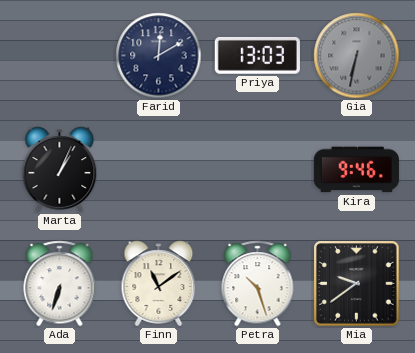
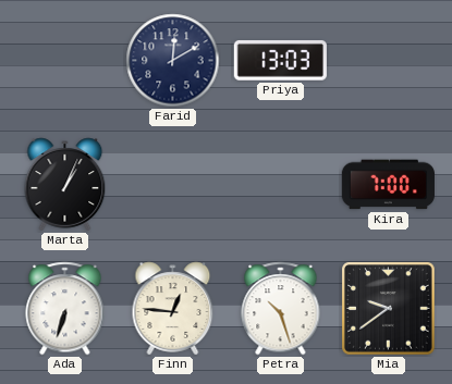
Gia: 6:32 -> none (357, 56)
Kira: 9:46 -> 7:00 (388, 185)
Finn: 11:09 -> 12:46 (173, 309)
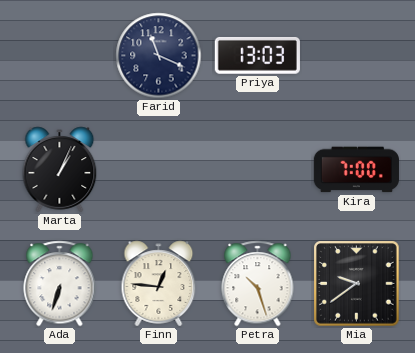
Farid: 12:10 -> 11:19 (159, 56)
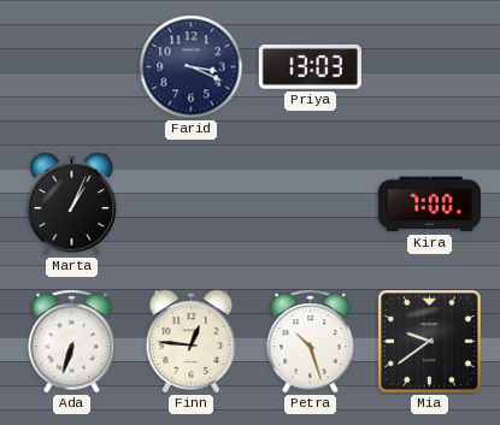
Farid: 11:19 -> 3:19 (192, 67)
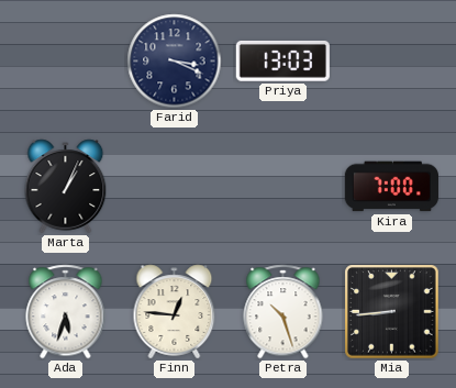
Ada: 6:33 -> 5:33 (66, 312)
Mia: 9:39 -> 8:44 (392, 312)
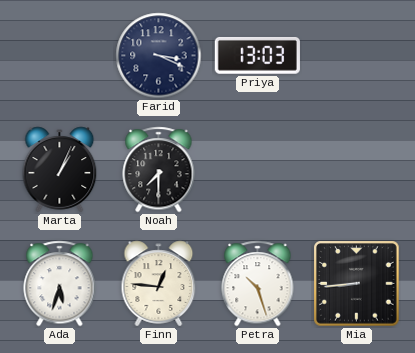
Noah: none -> 7:30 (159, 170)
Kira: 7:00 -> none (391, 187)
